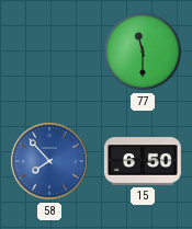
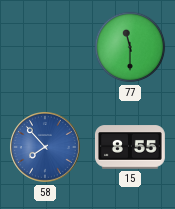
15: 6:50 -> 8:55 (130, 147)
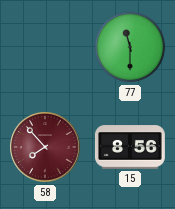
58 dial: blue -> burgundy (46, 148)
15: 8:55 -> 8:56 (130, 147)
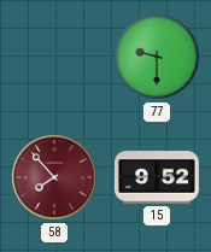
77: 11:30 -> 9:30 (157, 57)
15: 8:56 -> 9:52 (157, 177)
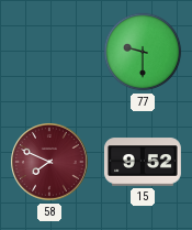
58: 7:53 -> 7:49 (50, 163)
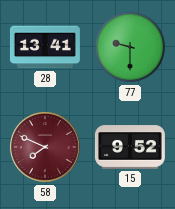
28: none -> 13:41 (45, 47)
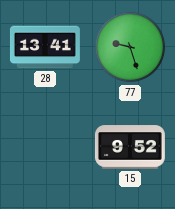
77: 9:30 -> 9:27 (130, 47)
58: 7:49 -> none (46, 148)
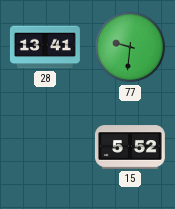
77: 9:27 -> 9:31 (130, 47)
15: 9:52 -> 5:52 (130, 147)
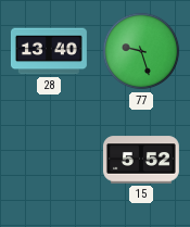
28: 13:41 -> 13:40 (49, 51)
77: 9:31 -> 9:27 (141, 51)
